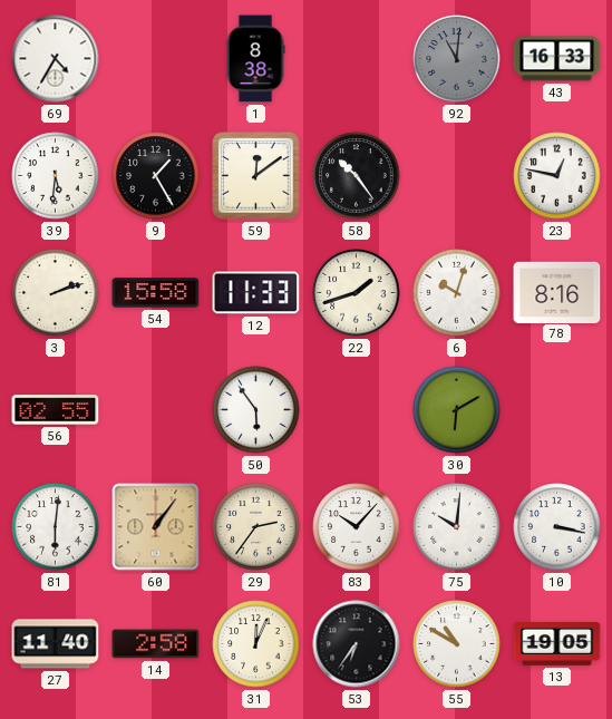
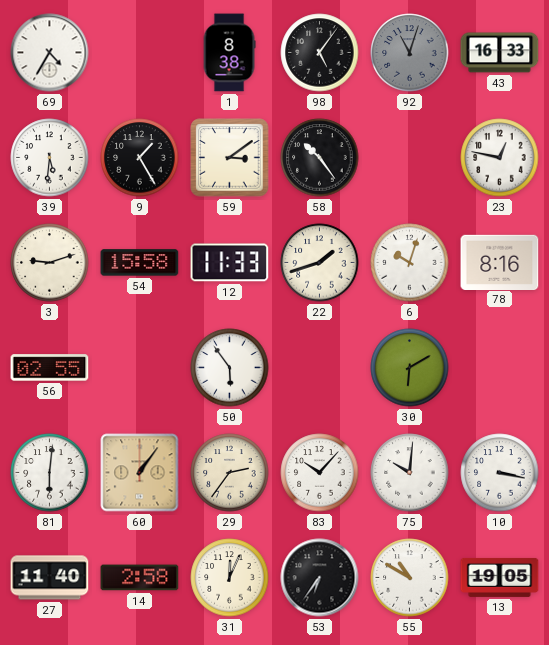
98: none -> 5:06 (320, 53)
92: 11:01 -> 11:03 (410, 53)
59: 12:09 -> 3:09 (230, 158)
3: 2:12 -> 9:12 (50, 263)
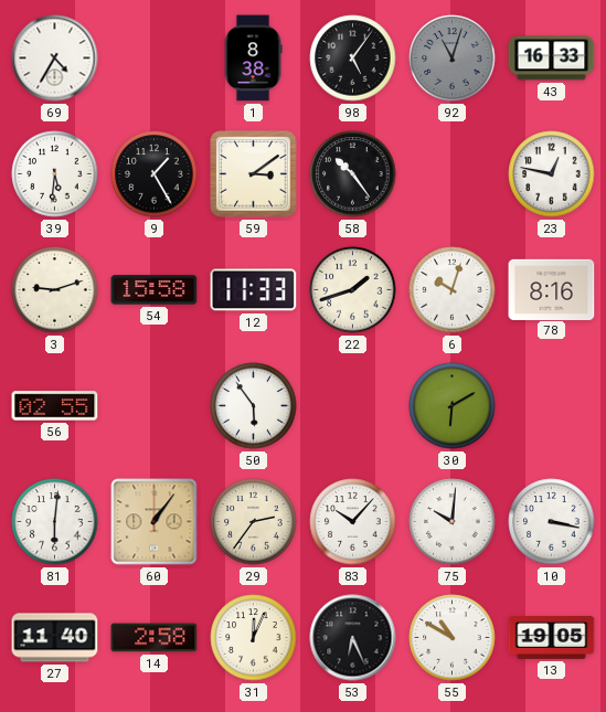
53: 6:36 -> 6:26 (353, 638)
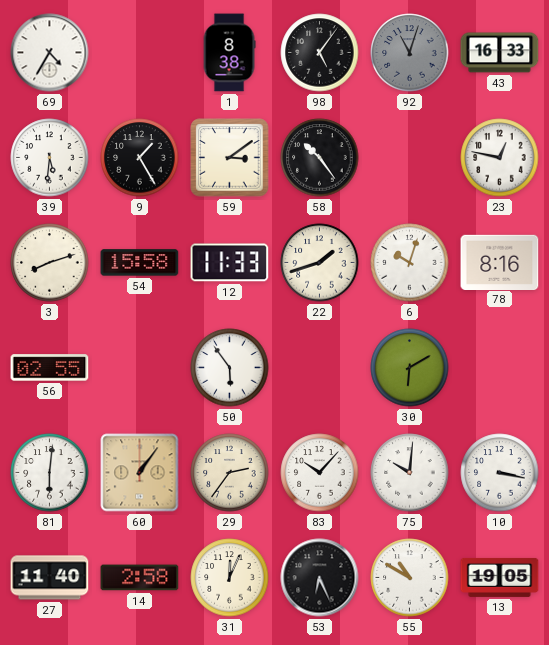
3: 9:12 -> 8:12 (50, 263)
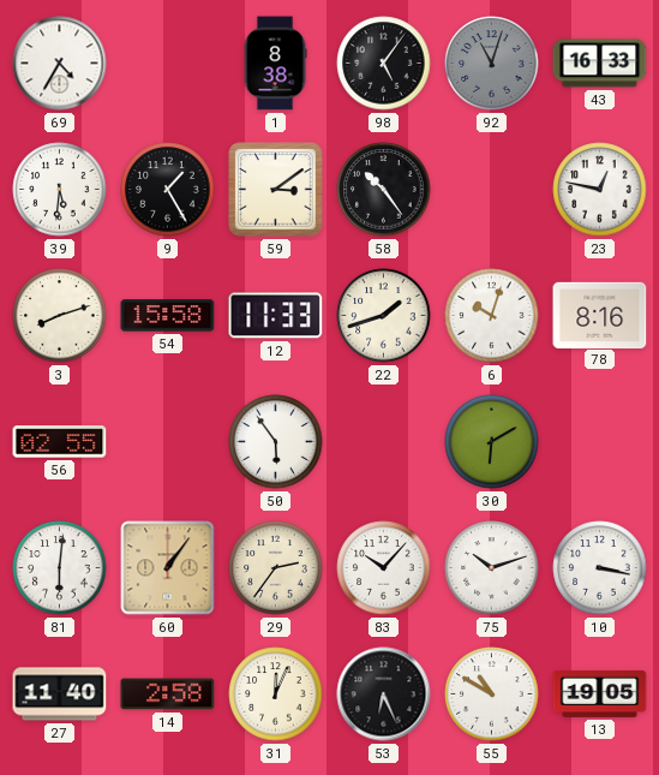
75: 10:01 -> 10:12 (492, 568)
